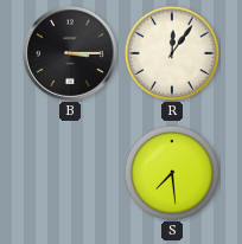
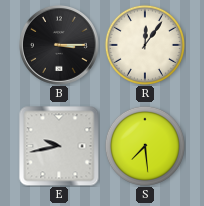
E: none -> 9:43 (59, 146)
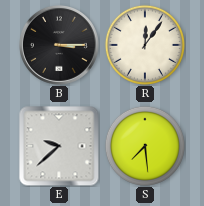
E: 9:43 -> 9:38 (59, 146)
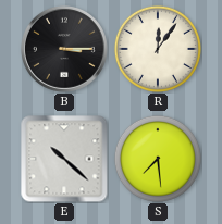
E: 9:38 -> 10:22 (64, 159)
